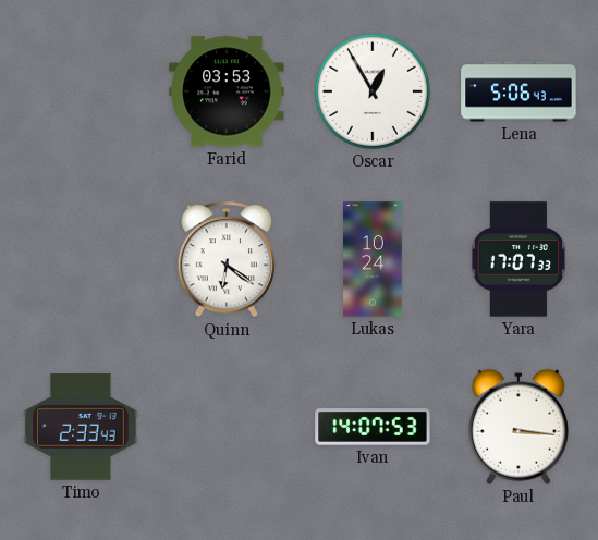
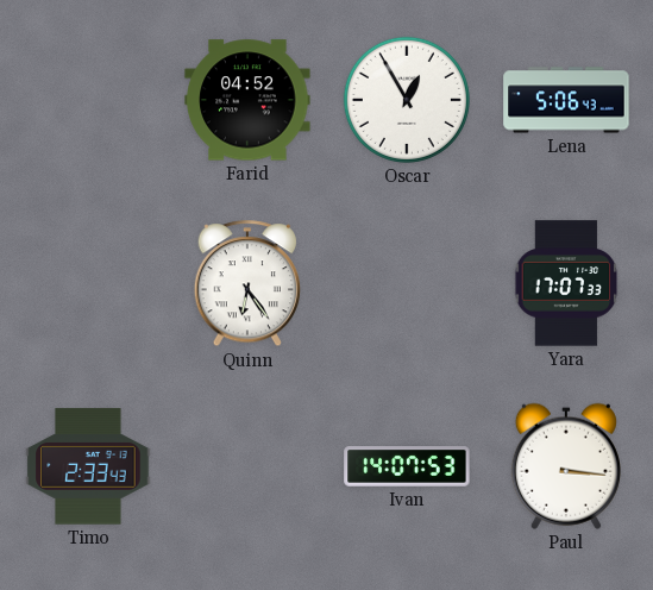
Farid: 03:53 -> 04:52 (247, 100)
Quinn: 6:21 -> 6:24 (246, 284)
Lukas: 10:24 -> none (374, 259)
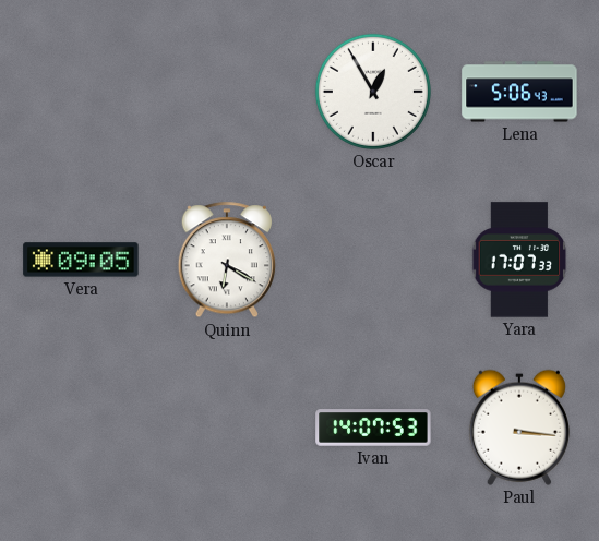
Farid: 04:52 -> none (247, 100)
Vera: none -> 09:05 (81, 260)
Quinn: 6:24 -> 6:20 (226, 261)
Timo: 2:33 -> none (88, 466)
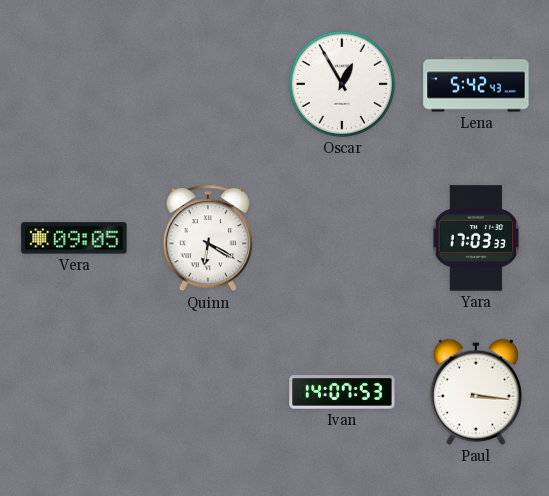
Lena: 5:06 -> 5:42 (476, 84)
Yara: 17:07 -> 17:03 (476, 238)
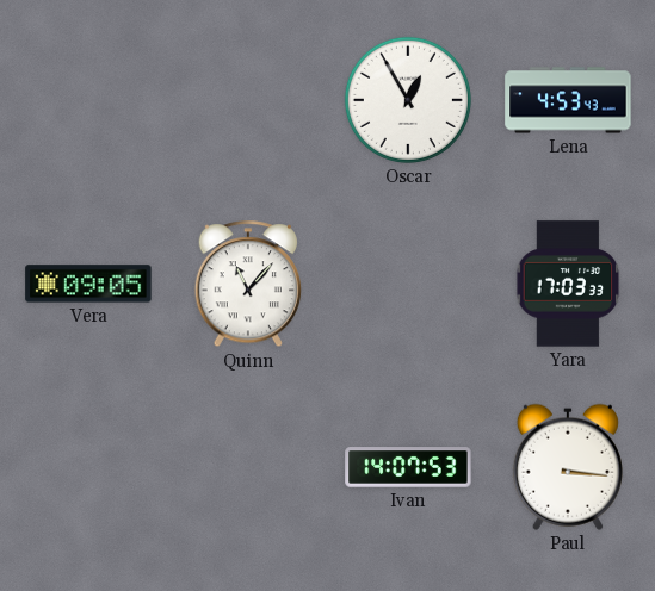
Lena: 5:42 -> 4:53 (568, 100)
Quinn: 6:20 -> 11:07 (247, 285)
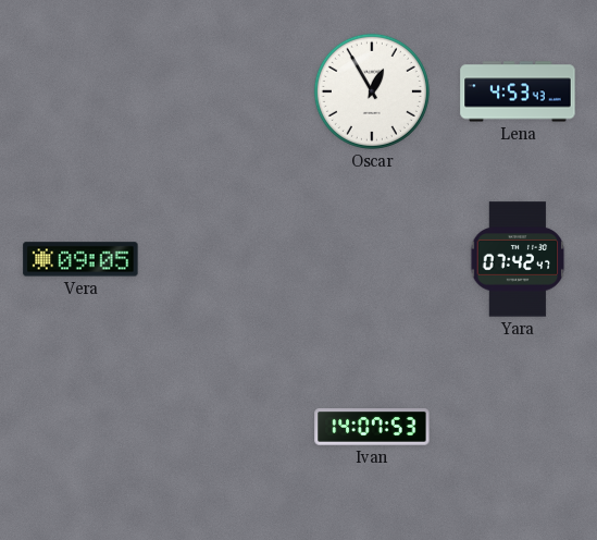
Quinn: 11:07 -> none (247, 285)
Yara: 17:03 -> 07:42 (518, 259)
Paul: 3:16 -> none (568, 467)
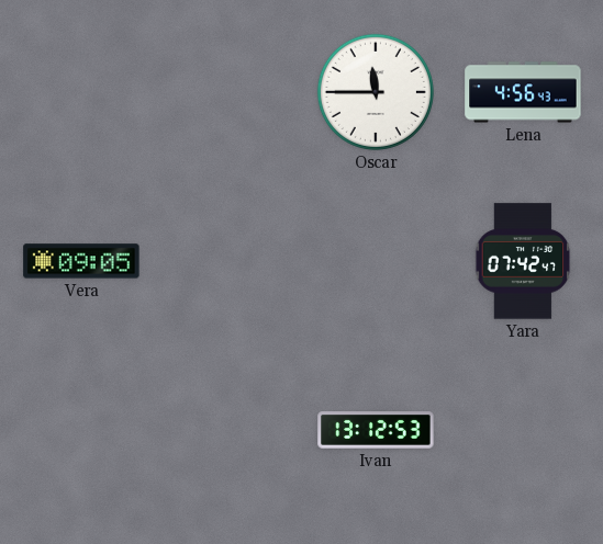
Oscar: 12:55 -> 11:45 (376, 92)
Lena: 4:53 -> 4:56 (523, 92)
Ivan: 14:07 -> 13:12 (376, 430)
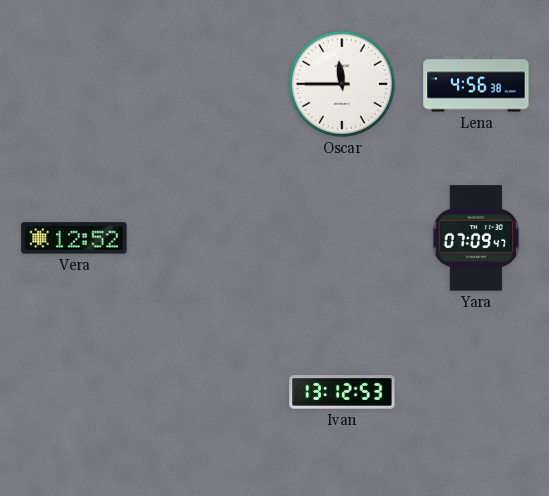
Lena: 4:56:43 -> 4:56:38 (476, 84)
Vera: 09:05 -> 12:52 (74, 238)
Yara: 07:42 -> 07:09 (476, 238)
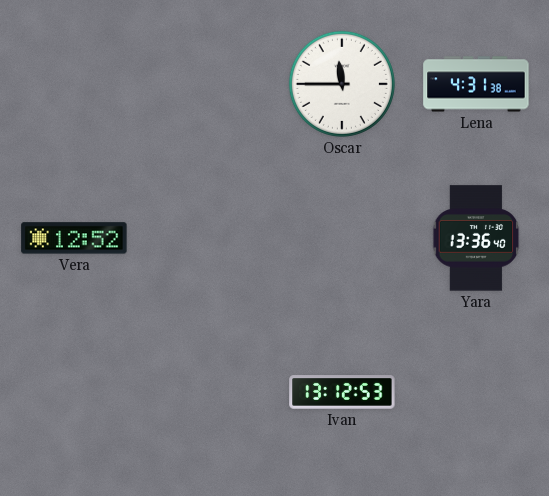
Lena: 4:56 -> 4:31 (476, 84)
Yara: 07:09 -> 13:36 (476, 238)
